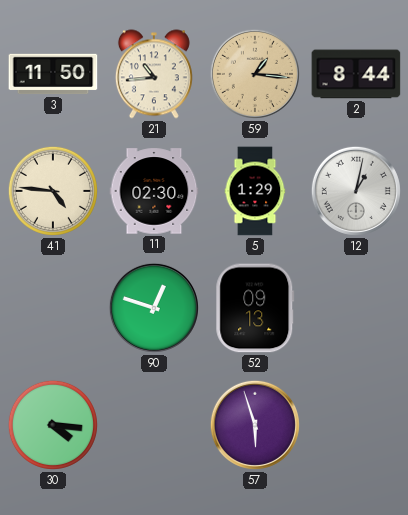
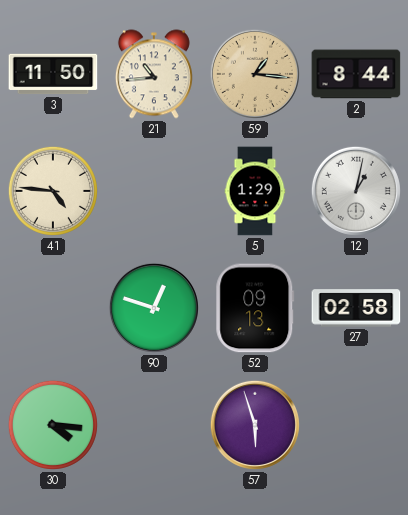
11: 02:30 -> none (154, 191)
27: none -> 02:58 (356, 308)
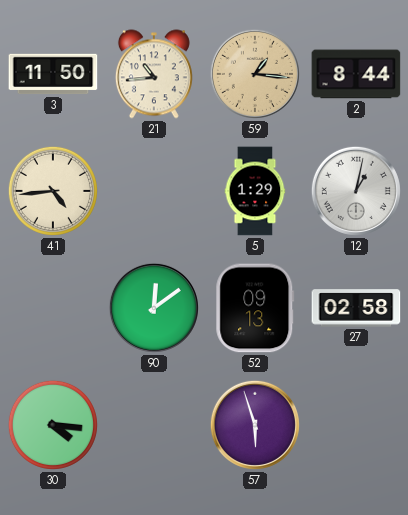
41: 4:46 -> 4:44 (53, 191)
90: 12:48 -> 12:09 (154, 308)
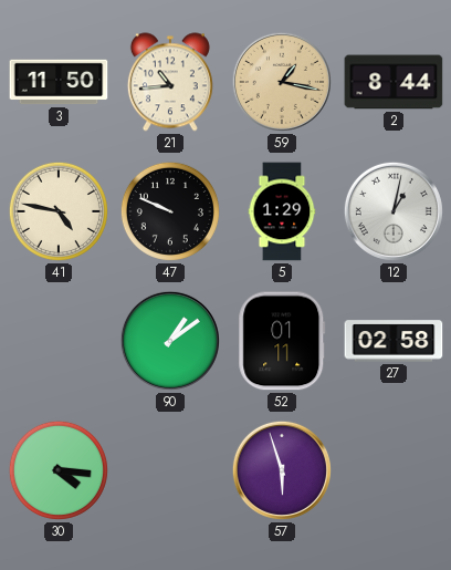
59: 1:16 -> 1:17 (282, 82)
41: 4:44 -> 4:47 (59, 211)
47: none -> 9:49 (170, 211)
90: 12:09 -> 1:09 (170, 341)
52: 09:13 -> 01:11 (282, 341)
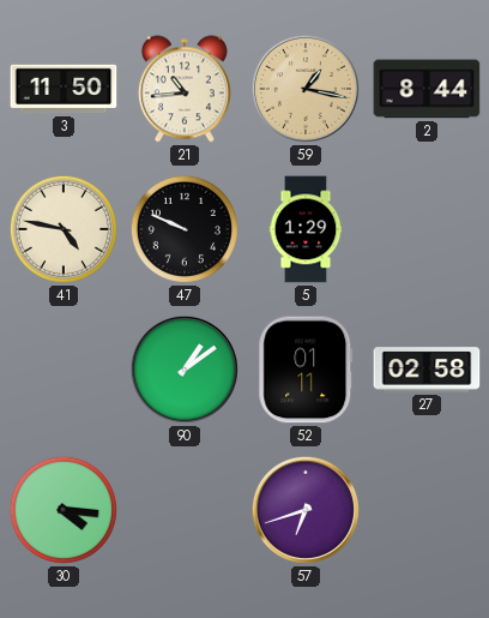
12: 1:02 -> none (394, 211)
57: 5:57 -> 6:42 (306, 510)
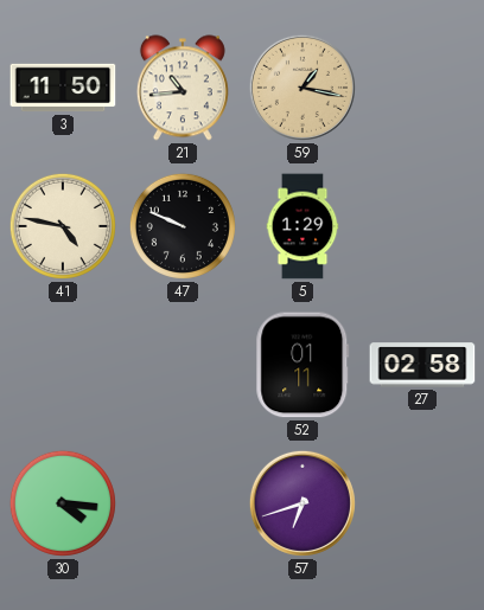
2: 8:44 -> none (427, 89)
90: 1:09 -> none (185, 370)
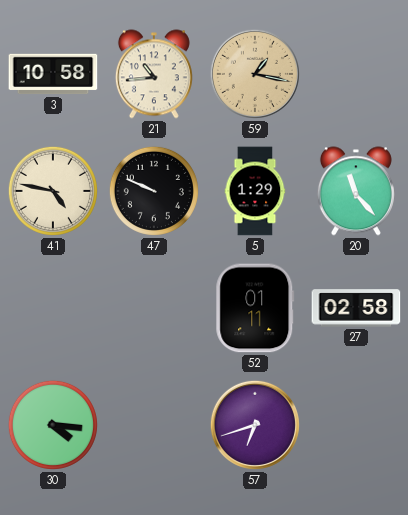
3: 11:50 -> 10:58 (53, 74)
20: none -> 11:23 (356, 191)
